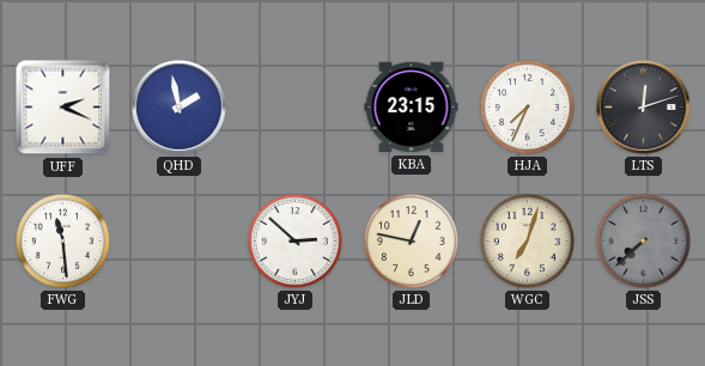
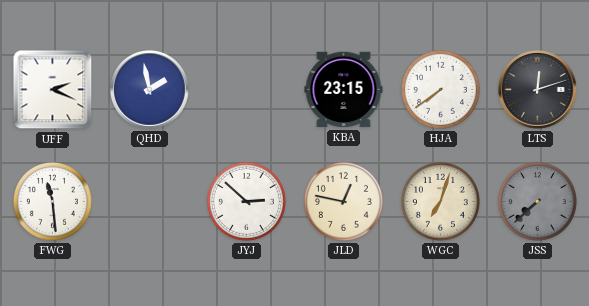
HJA: 7:34 -> 7:39 (440, 89)
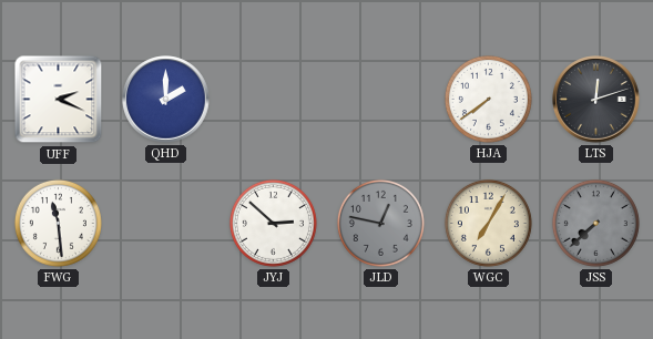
QHD: 1:58 -> 2:00 (166, 100)
KBA: 23:15 -> none (344, 90)
JLD dial: cream -> grey (380, 223)
WGC: 7:03 -> 7:05 (488, 223)
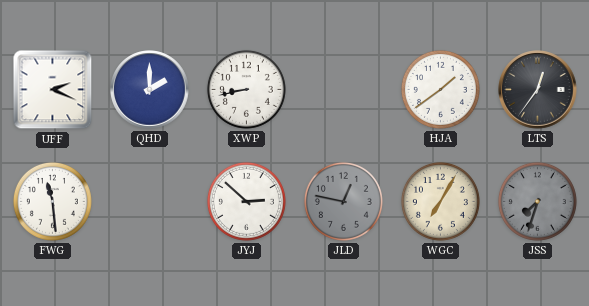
XWP: none -> 8:43 (246, 89)
HJA: 7:39 -> 1:39 (440, 89)
LTS: 12:12 -> 12:36 (538, 90)
JSS: 7:38 -> 7:33 (537, 201)
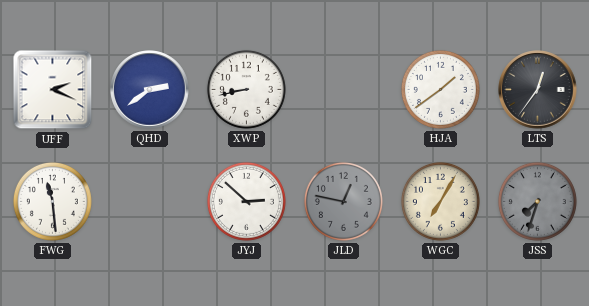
QHD: 2:00 -> 2:39 (150, 90)
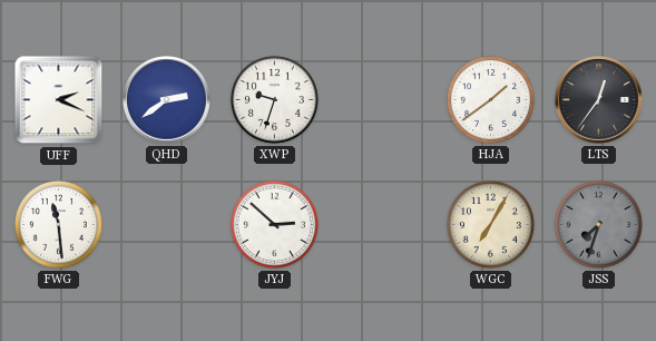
XWP: 8:43 -> 9:33 (274, 99)
JLD: 12:47 -> none (343, 201)
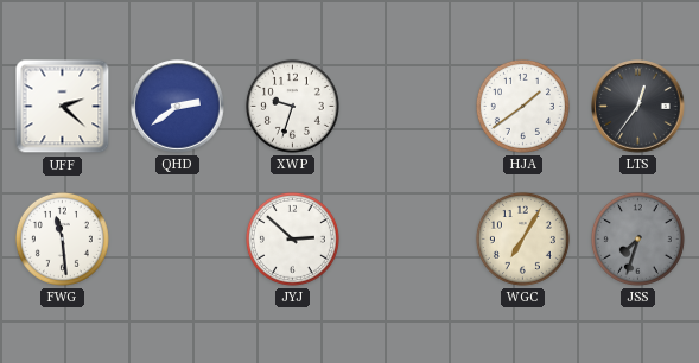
UFF: 2:19 -> 2:22 (63, 107)
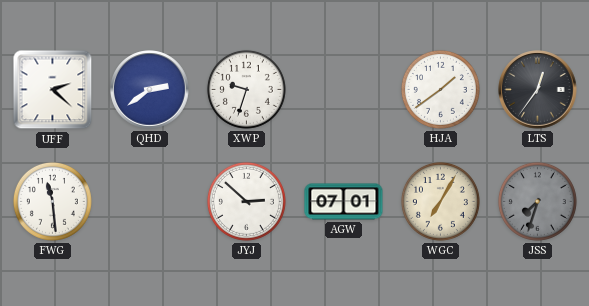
AGW: none -> 07:01 (344, 202)
